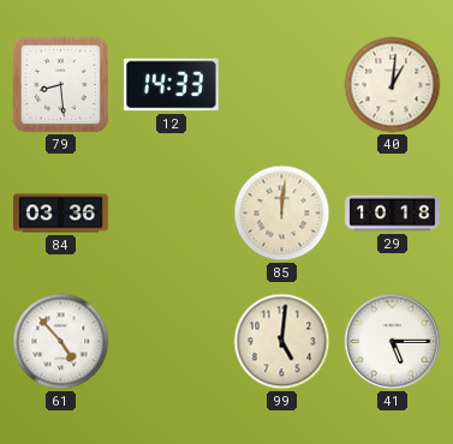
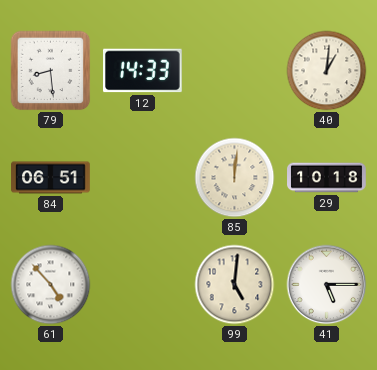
84: 03:36 -> 06:51 (51, 178)
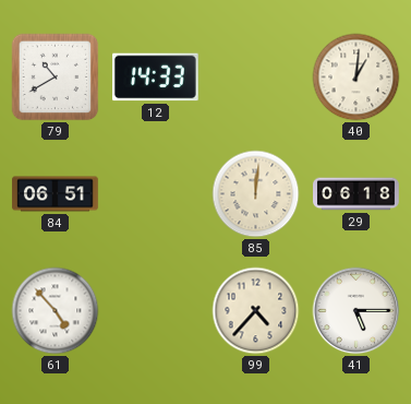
79: 8:29 -> 10:40 (56, 78)
29: 10:18 -> 06:18 (356, 194)
99: 5:01 -> 4:37 (256, 311)
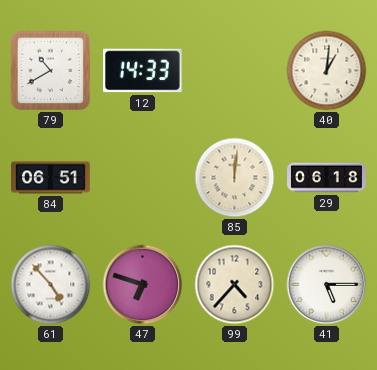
47: none -> 6:48 (143, 285)
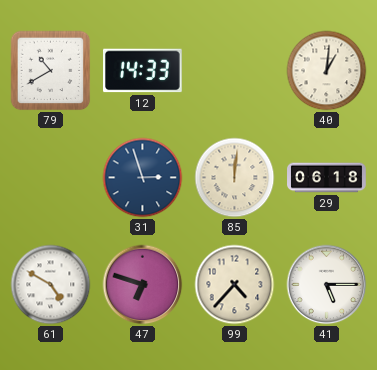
84: 06:51 -> none (51, 178)
31: none -> 2:57 (143, 178)
61: 4:53 -> 4:50 (51, 285)
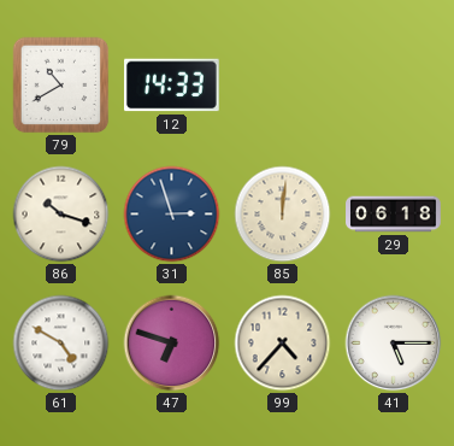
40: 1:01 -> none (327, 71)
86: none -> 10:18 (61, 215)
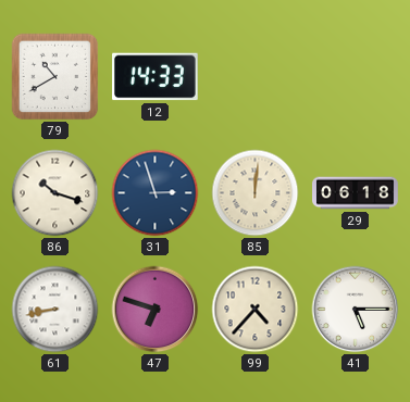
61: 4:50 -> 8:43 (55, 310)
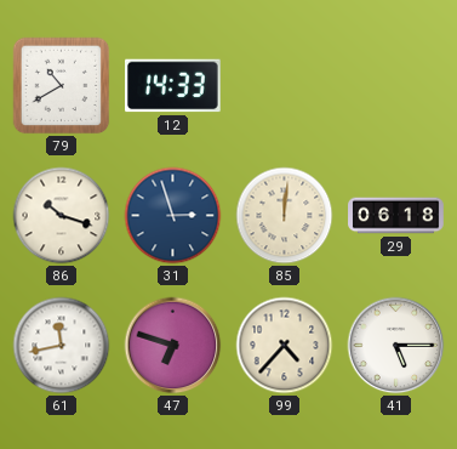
61: 8:43 -> 11:43 (62, 346)
